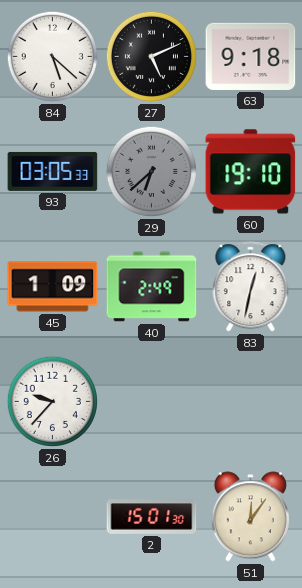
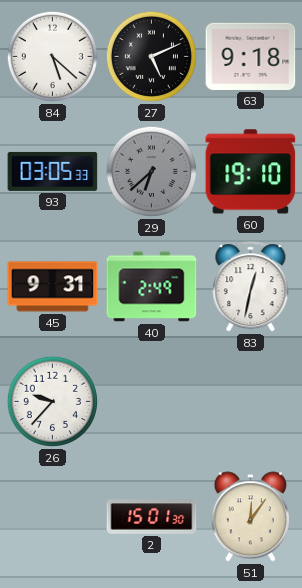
45: 1:09 -> 9:31 (53, 287)
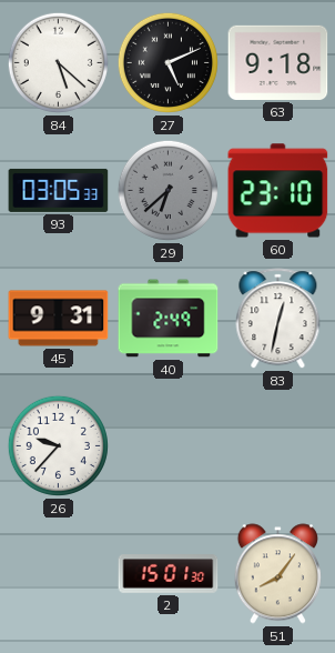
60: 19:10 -> 23:10 (278, 191)
51: 12:06 -> 8:06 (277, 574)
